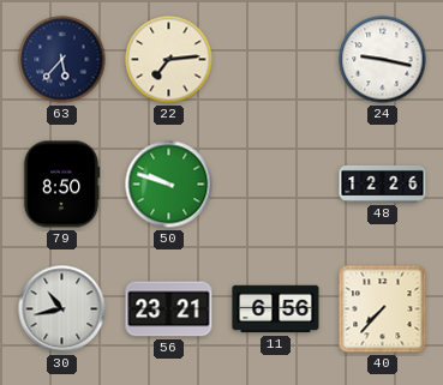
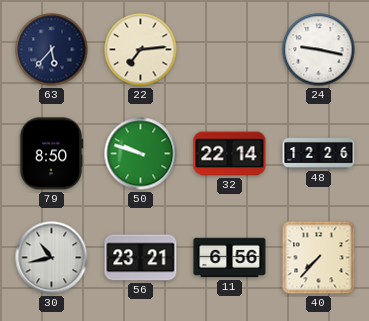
32: none -> 22:14 (230, 154)
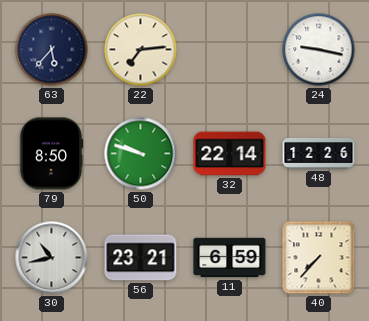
11: 6:56 -> 6:59 (230, 258)
